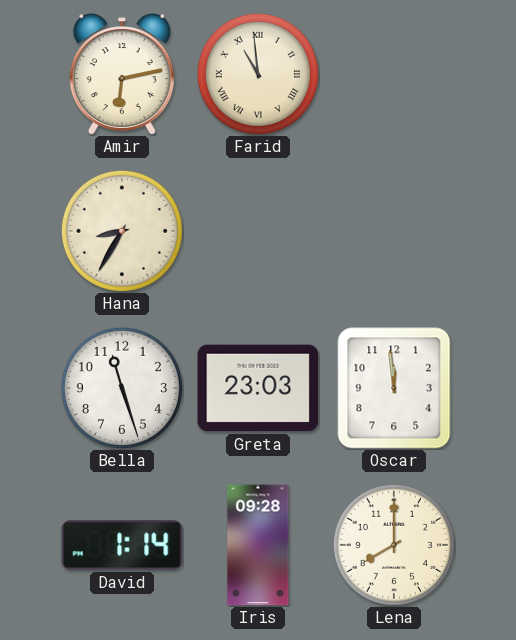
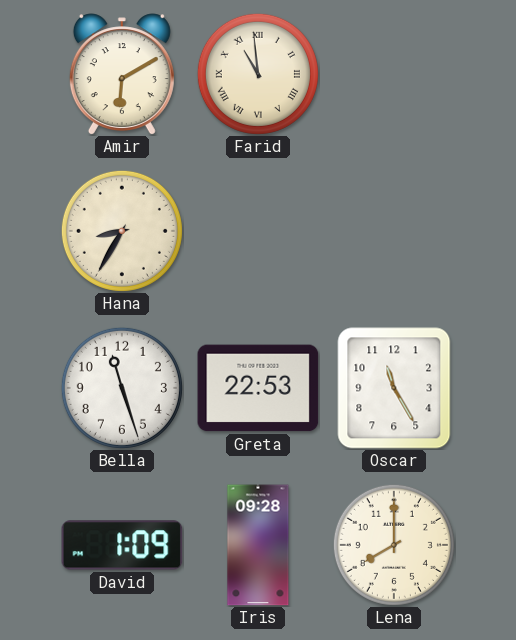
Amir: 6:13 -> 6:10 (122, 74)
Greta: 23:03 -> 22:53 (258, 388)
Oscar: 11:59 -> 11:25 (394, 388)
David: 1:14 -> 1:09 (122, 545)
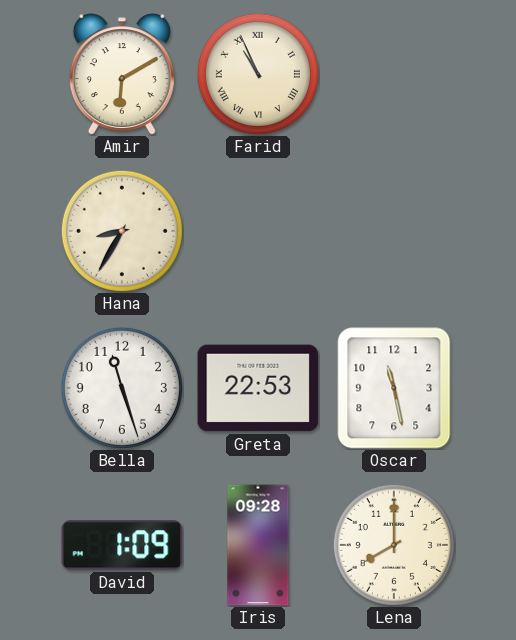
Farid: 10:59 -> 10:56 (258, 74)
Oscar: 11:25 -> 11:28 (394, 388)
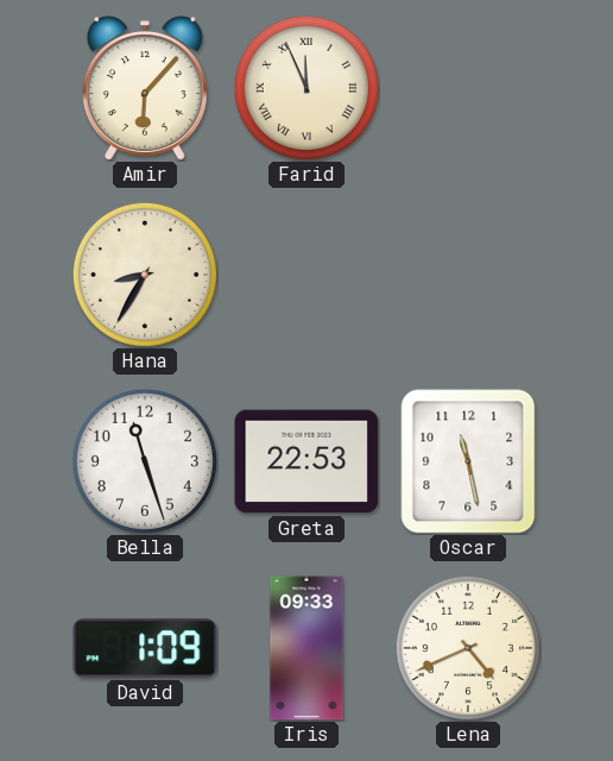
Amir: 6:10 -> 6:07 (145, 88)
Farid: 10:56 -> 11:56 (306, 88)
Iris: 09:28 -> 09:33 (306, 648)
Lena: 8:00 -> 4:41 (468, 648)
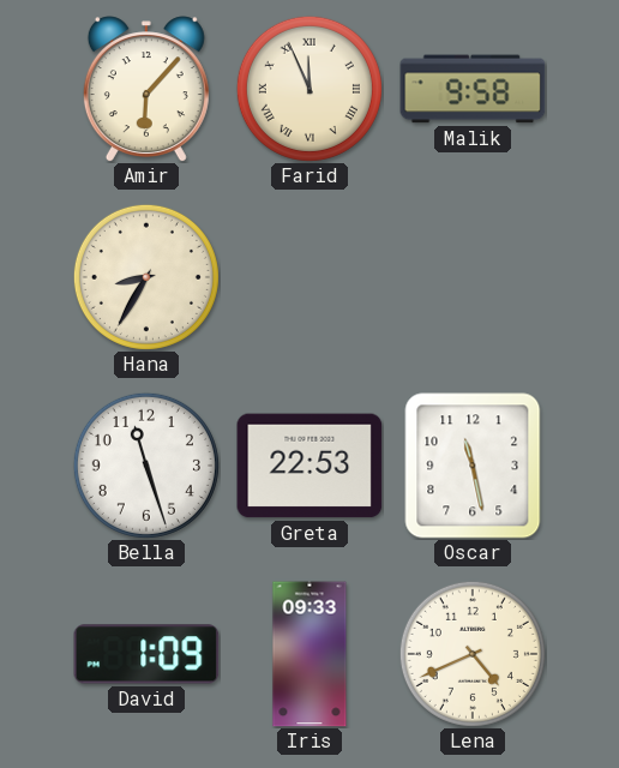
Malik: none -> 9:58 (473, 89)
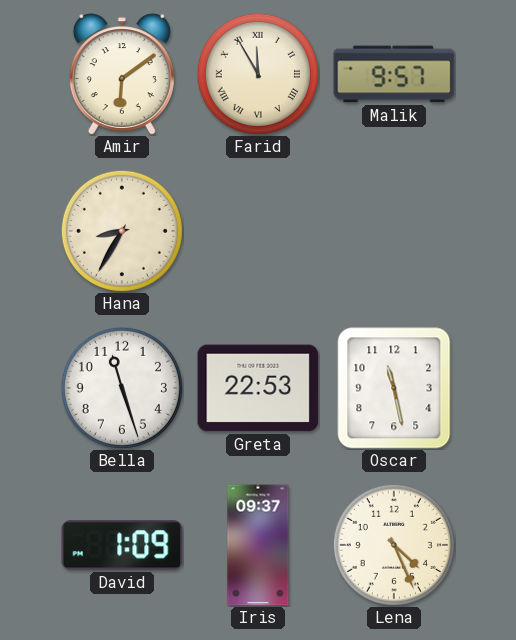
Amir: 6:07 -> 6:09 (122, 74)
Farid: 11:56 -> 11:55 (258, 74)
Malik: 9:58 -> 9:57 (394, 74)
Iris: 09:33 -> 09:37 (258, 545)
Lena: 4:41 -> 4:26 (394, 545)
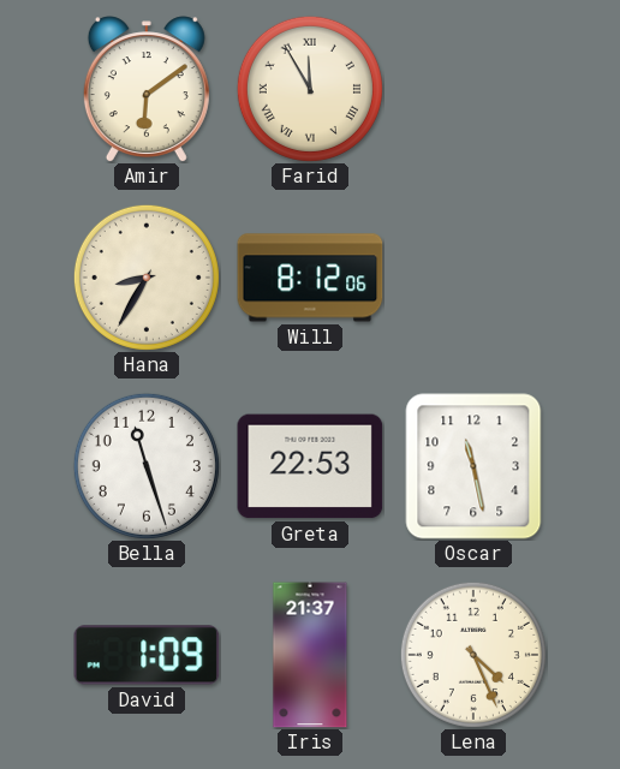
Malik: 9:57 -> none (394, 74)
Will: none -> 8:12 (310, 278)
Iris: 09:37 -> 21:37 (310, 655)
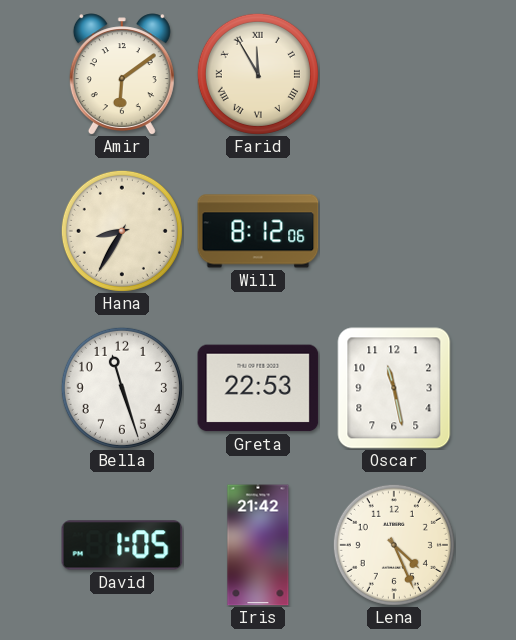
David: 1:09 -> 1:05 (122, 545)
Iris: 21:37 -> 21:42 (258, 545)
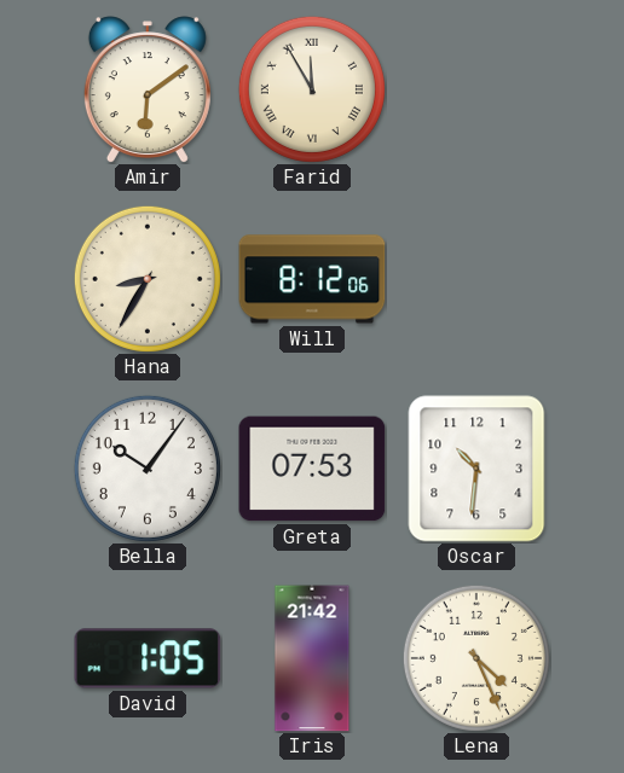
Bella: 11:27 -> 10:06 (148, 469)
Greta: 22:53 -> 07:53 (312, 469)
Oscar: 11:28 -> 10:31 (476, 469)
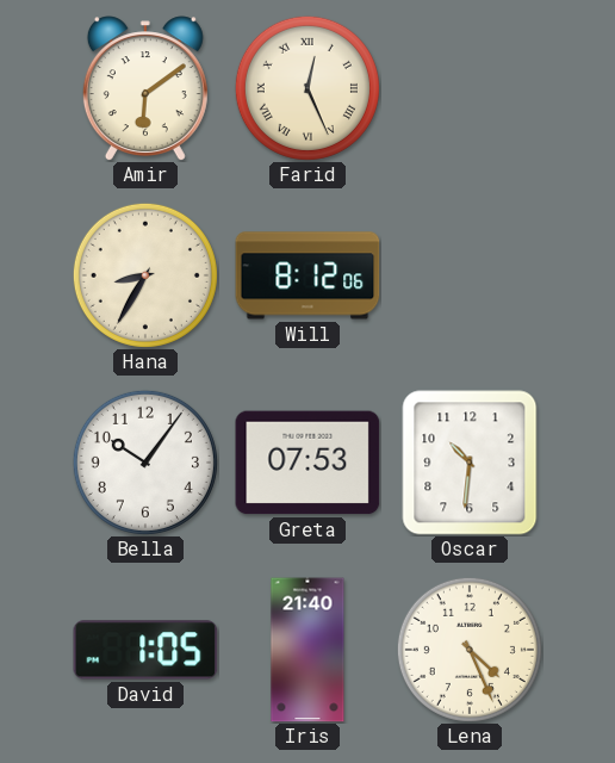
Farid: 11:55 -> 12:26 (307, 88)
Iris: 21:42 -> 21:40 (307, 650)
